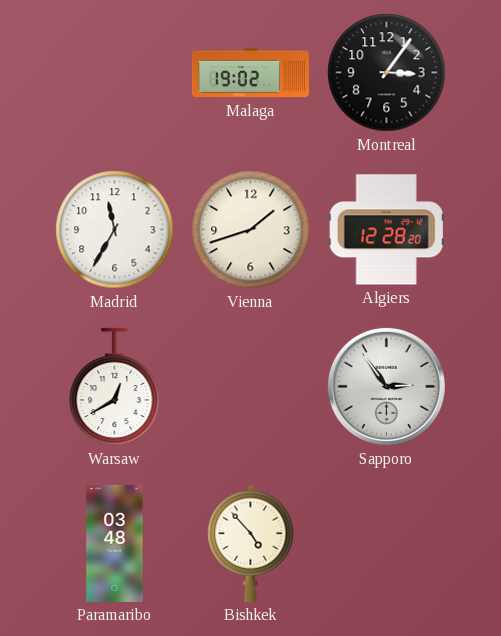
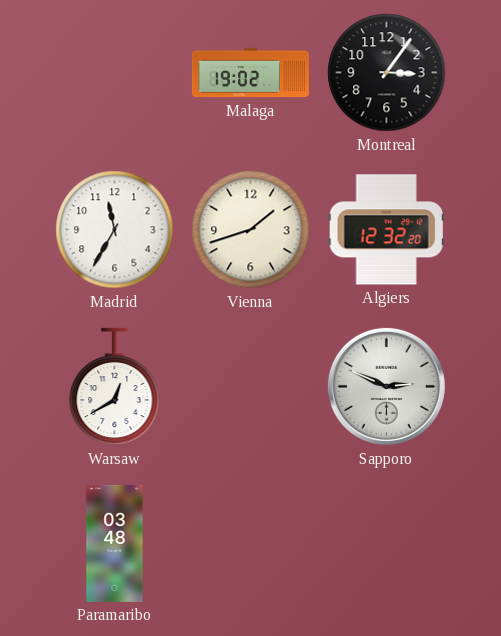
Algiers: 12:28 -> 12:32 (386, 230)
Sapporo: 2:54 -> 2:49 (386, 386)
Bishkek: 4:53 -> none (251, 543)
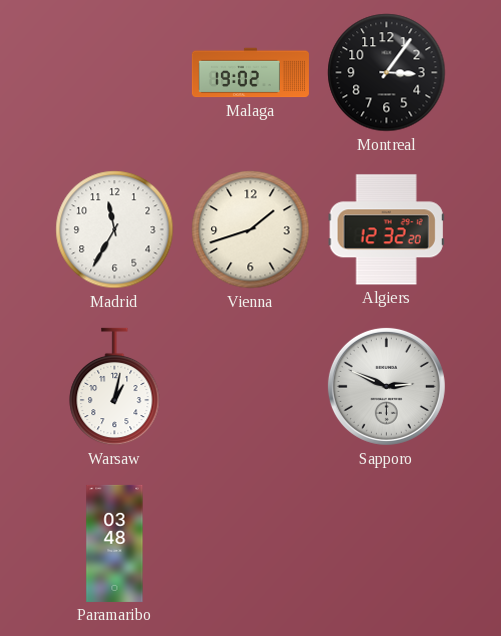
Warsaw: 12:40 -> 1:02 (115, 387)
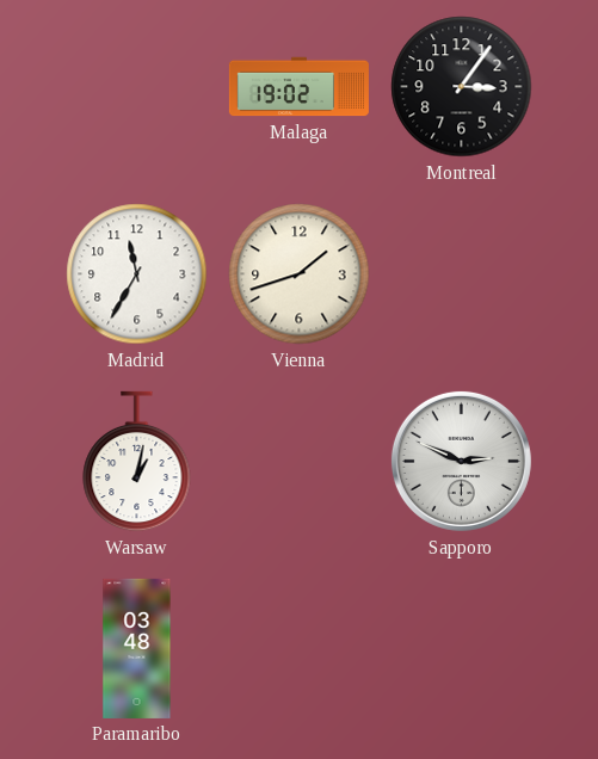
Algiers: 12:32 -> none (386, 230)
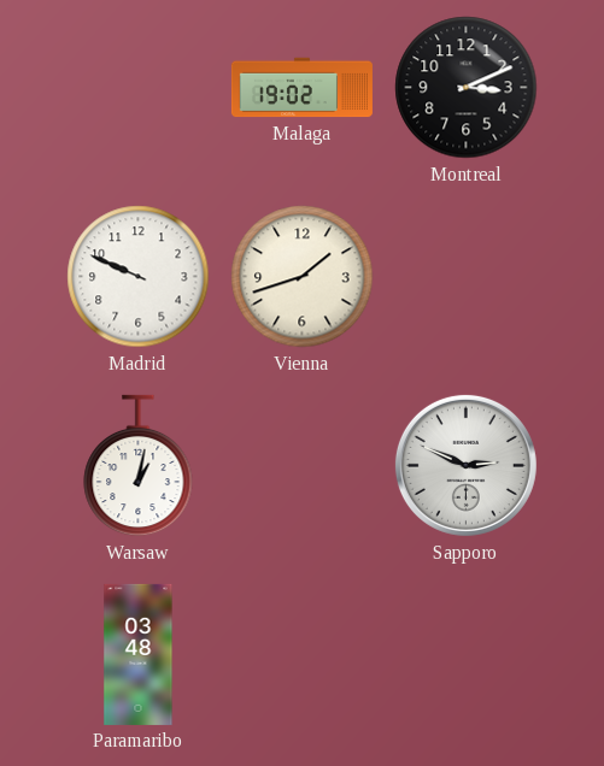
Montreal: 3:06 -> 3:11 (467, 88)
Madrid: 11:35 -> 9:49 (139, 277)
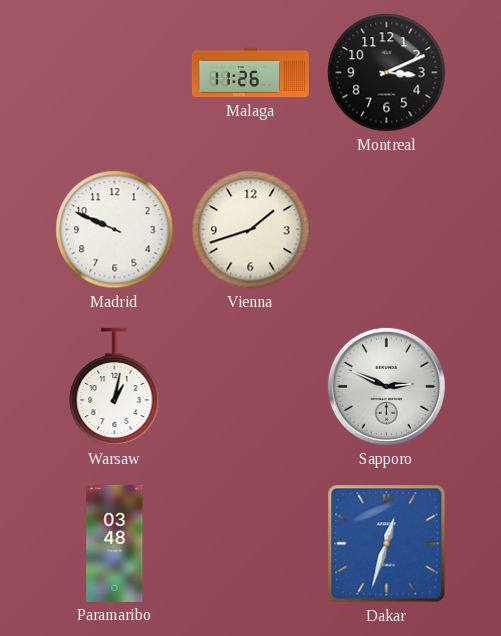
Malaga: 19:02 -> 11:26 (250, 73)
Dakar: none -> 12:33 (387, 544)
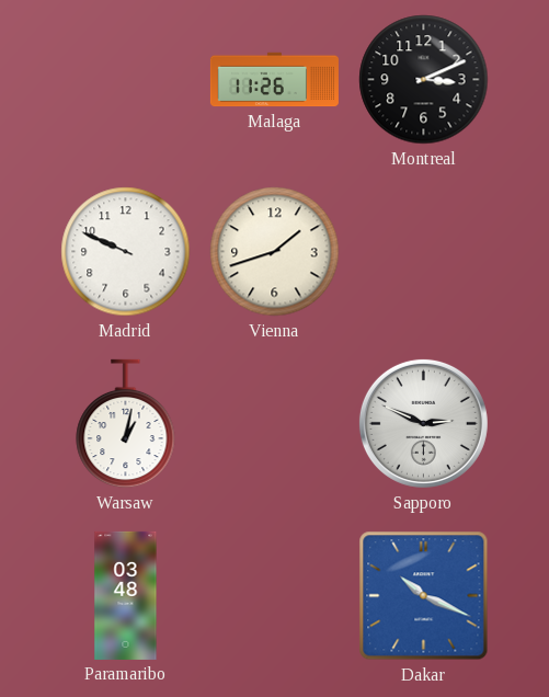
Dakar: 12:33 -> 10:19 (424, 596)
